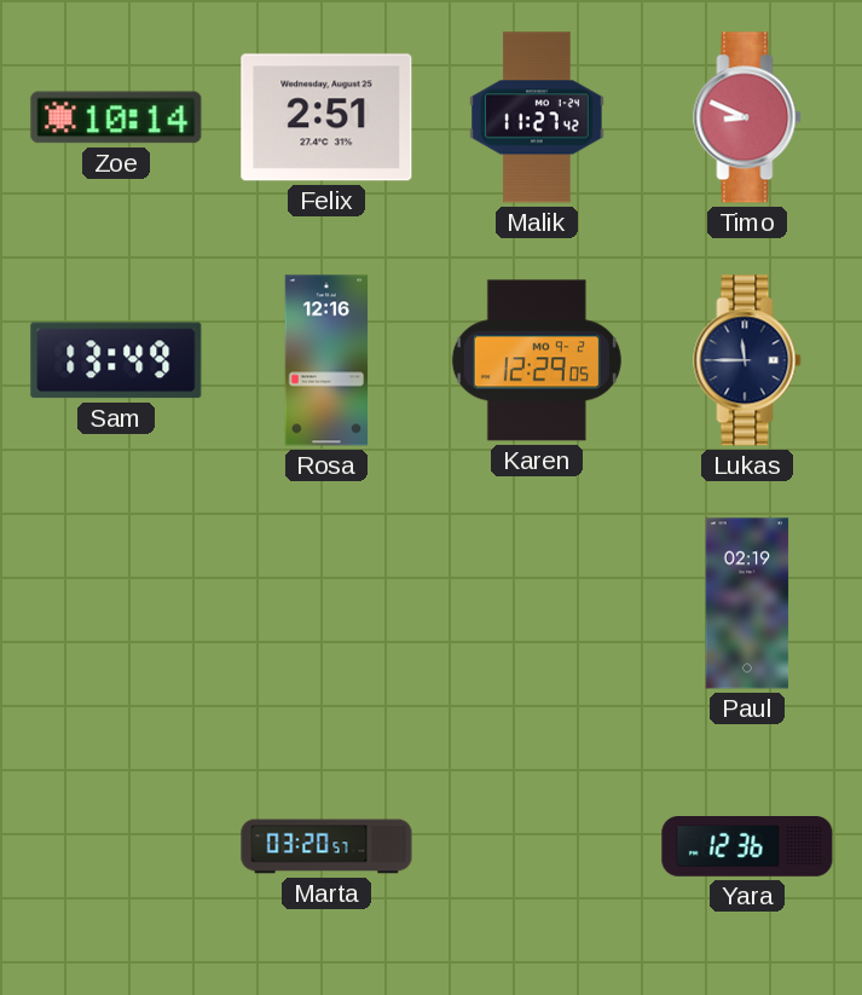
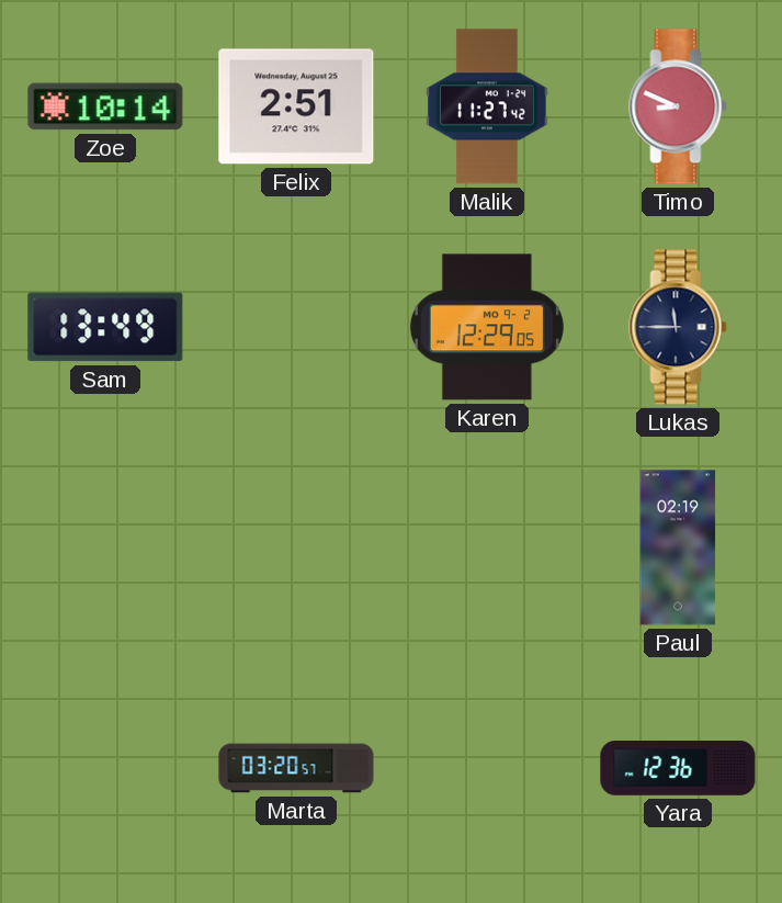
Rosa: 12:16 -> none (326, 360)
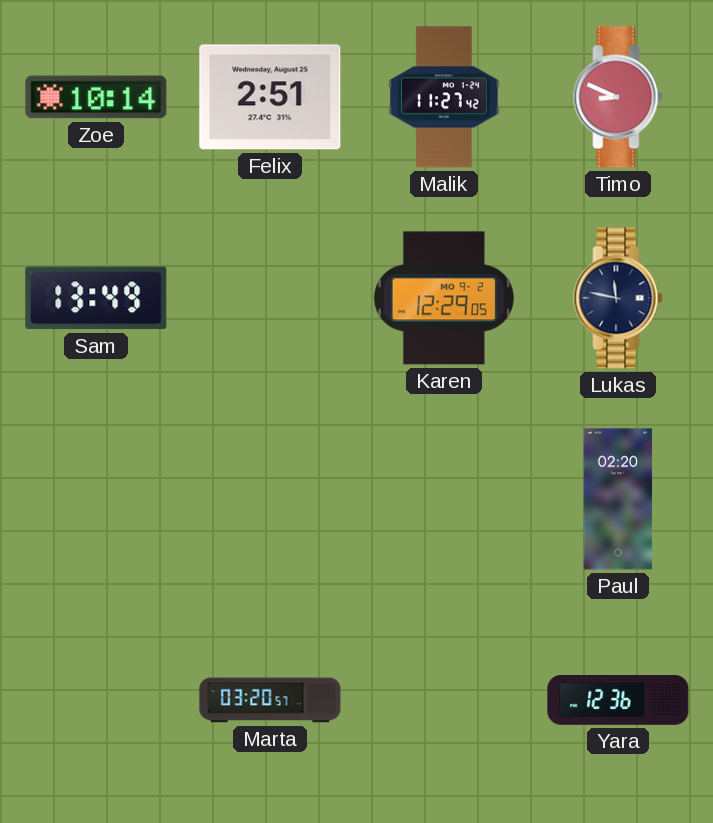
Lukas: 11:45 -> 11:47 (618, 298)
Paul: 02:19 -> 02:20 (618, 499)
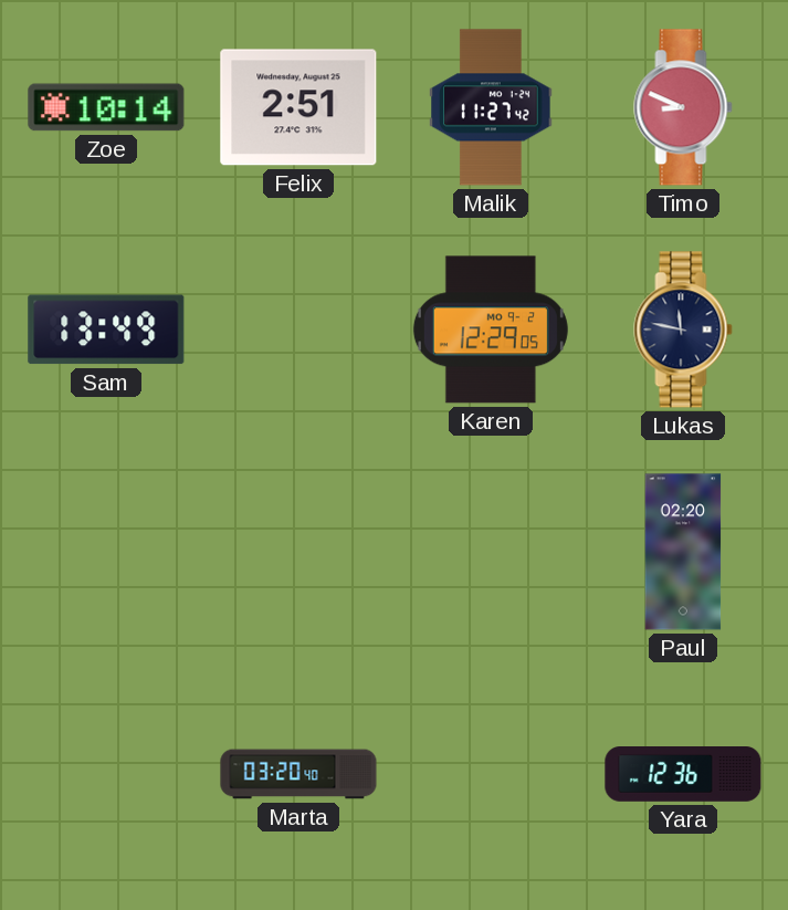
Marta: 03:20:57 -> 03:20:40 (298, 774)
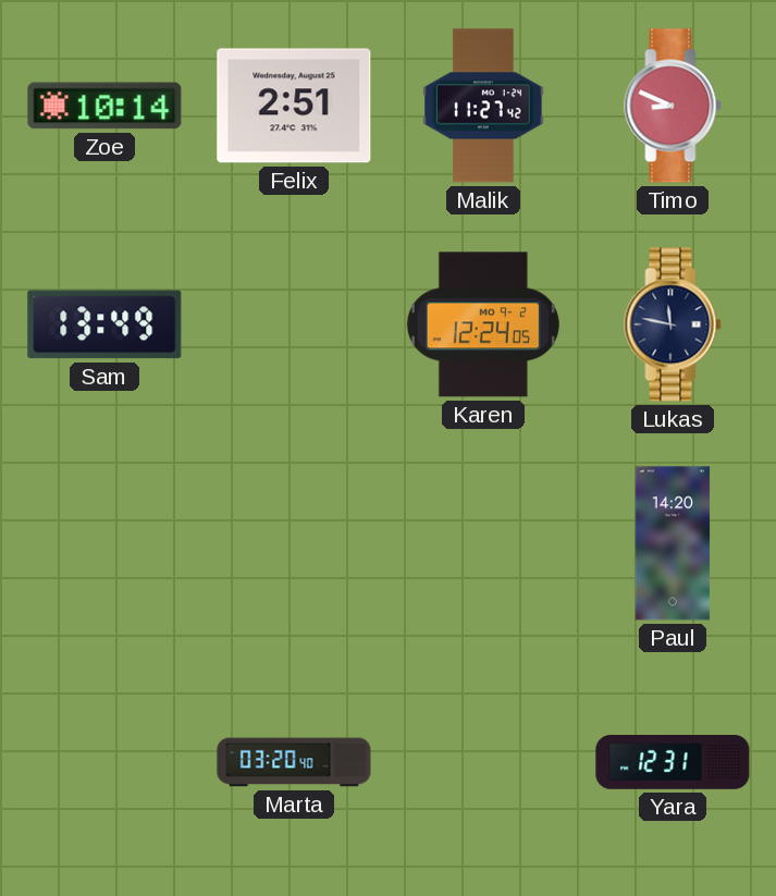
Karen: 12:29 -> 12:24 (483, 324)
Paul: 02:20 -> 14:20 (673, 543)
Yara: 12:36 -> 12:31 (673, 763)
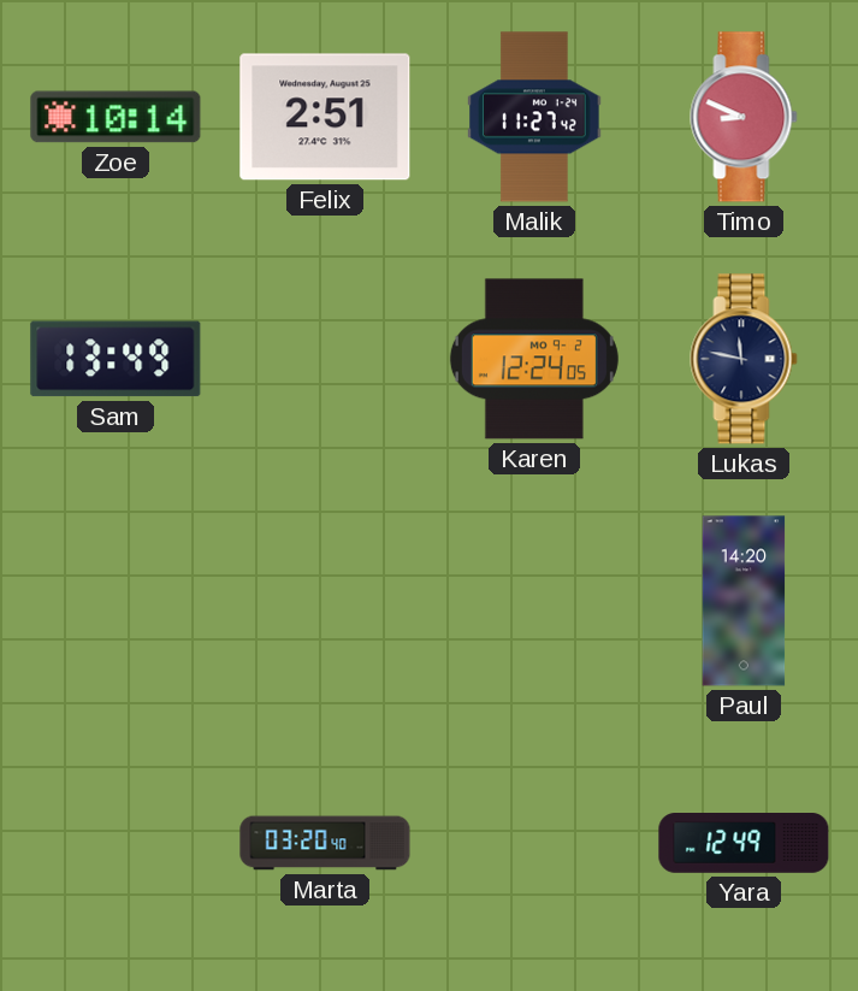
Yara: 12:31 -> 12:49 (744, 844)
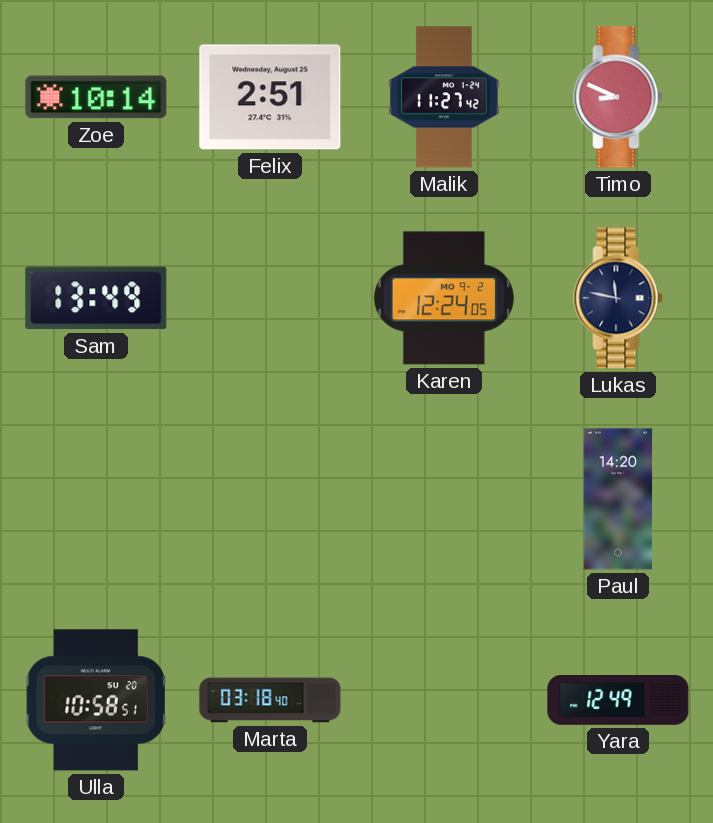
Ulla: none -> 10:58 (96, 700)
Marta: 03:20 -> 03:18 (270, 700)
